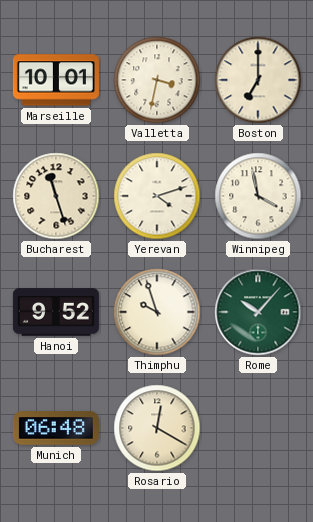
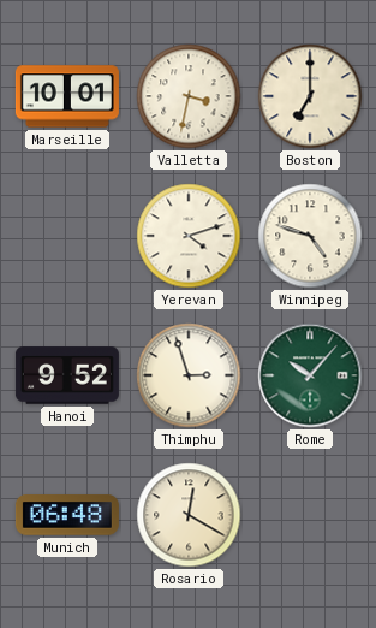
Bucharest: 11:27 -> none (56, 196)
Winnipeg: 3:58 -> 4:48 (310, 236)
Thimphu: 9:57 -> 2:57 (189, 375)
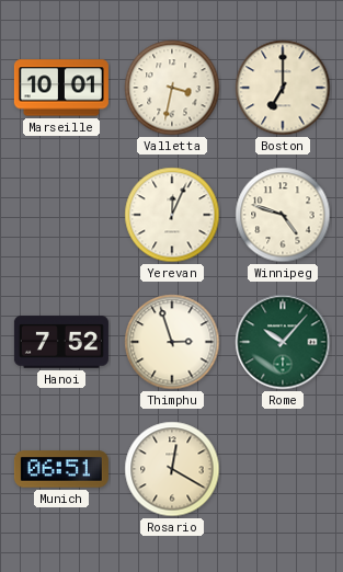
Yerevan: 4:12 -> 12:04 (172, 215)
Hanoi: 9:52 -> 7:52 (61, 342)
Munich: 06:48 -> 06:51 (61, 469)
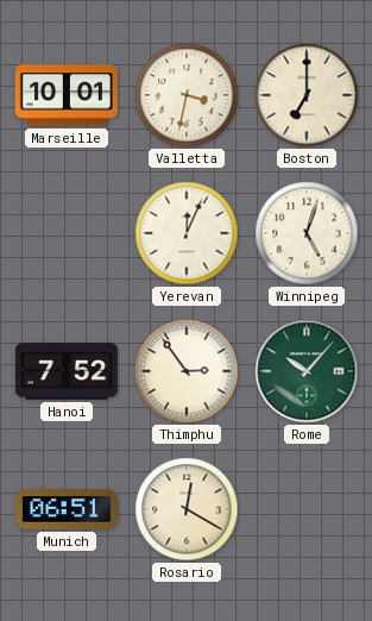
Winnipeg: 4:48 -> 5:03 (307, 233)
Thimphu: 2:57 -> 2:54 (187, 371)
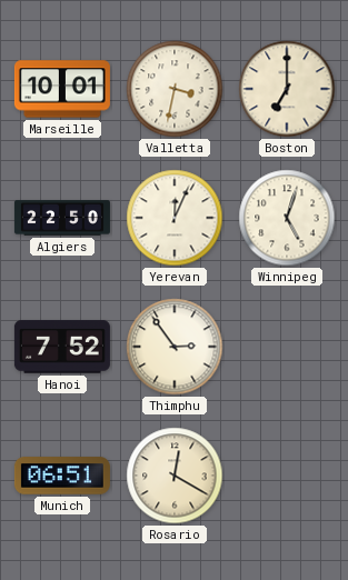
Algiers: none -> 22:50 (62, 218)
Rome: 10:07 -> none (307, 371)
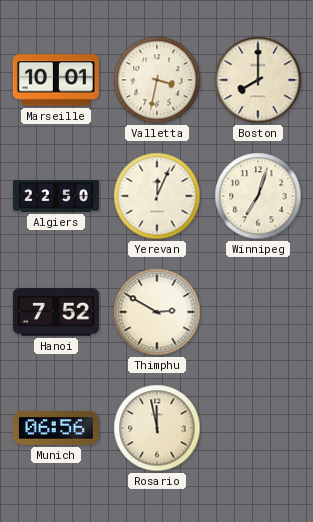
Boston: 7:00 -> 8:00 (258, 80)
Winnipeg: 5:03 -> 7:03 (258, 196)
Thimphu: 2:54 -> 2:50 (157, 312)
Munich: 06:51 -> 06:56 (56, 428)
Rosario: 12:20 -> 11:58 (157, 428)
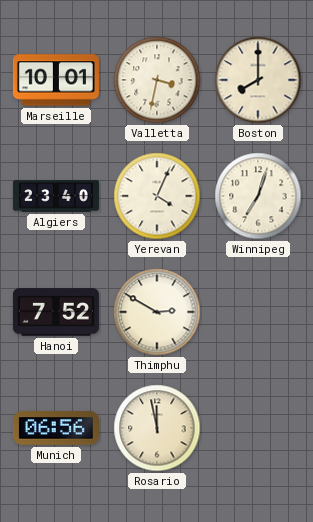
Algiers: 22:50 -> 23:40 (56, 196)
Yerevan: 12:04 -> 4:04 (157, 196)
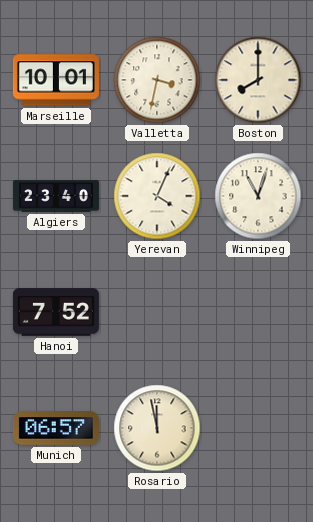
Winnipeg: 7:03 -> 11:03 (258, 196)
Thimphu: 2:50 -> none (157, 312)
Munich: 06:56 -> 06:57 (56, 428)
